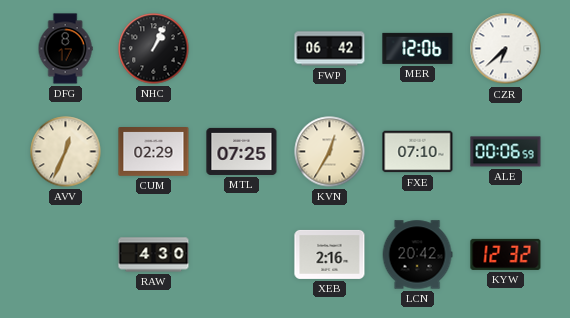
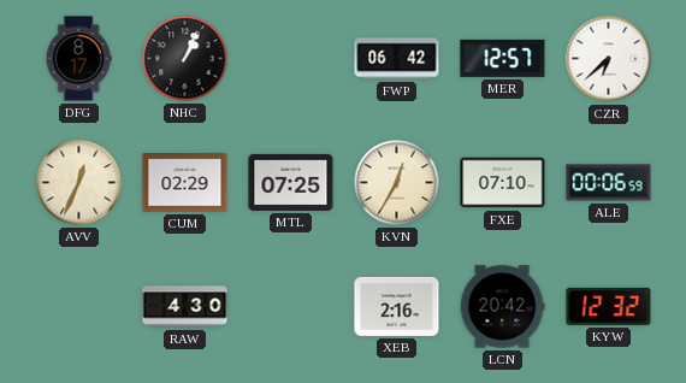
MER: 12:06 -> 12:57 (503, 58)
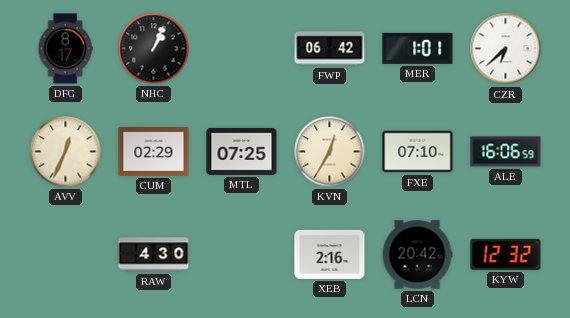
MER: 12:57 -> 1:01 (418, 48)
ALE: 00:06 -> 16:06 (506, 152)
